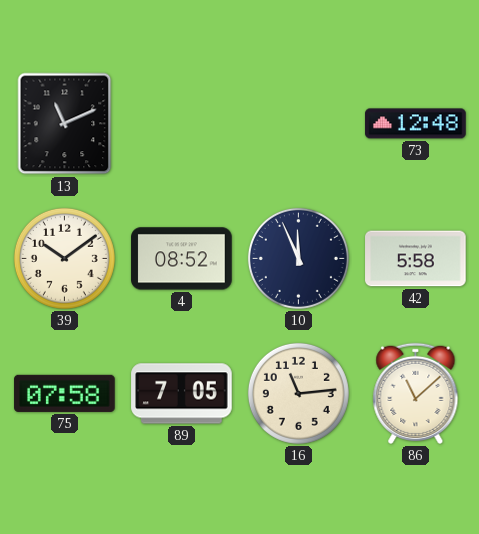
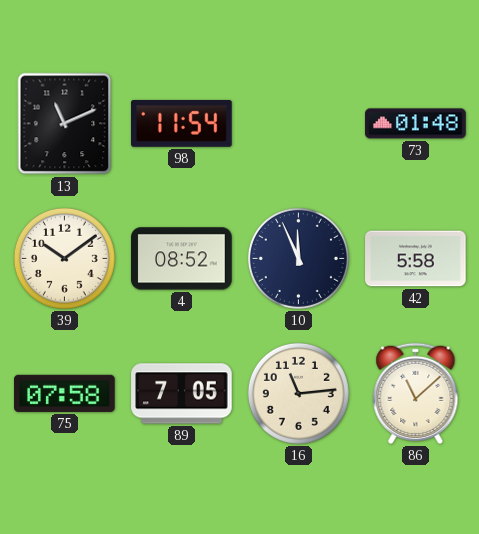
98: none -> 11:54 (182, 123)
73: 12:48 -> 01:48 (416, 124)
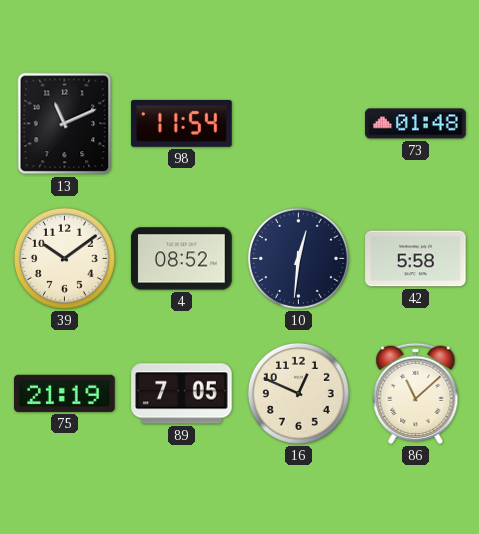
10: 11:56 -> 12:31 (298, 258)
75: 07:58 -> 21:19 (65, 393)
16: 11:14 -> 12:49 (298, 393)
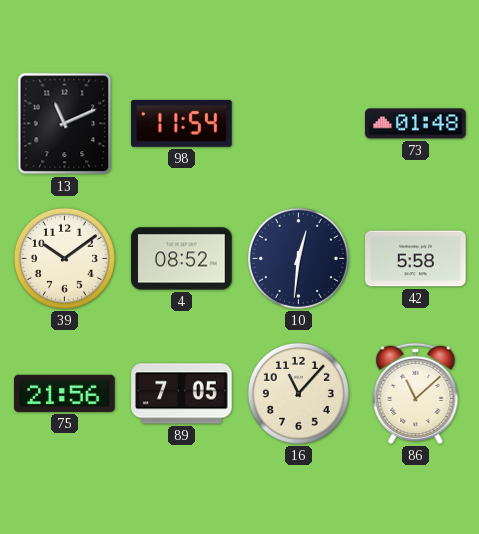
75: 21:19 -> 21:56 (65, 393)
16: 12:49 -> 11:07 (298, 393)
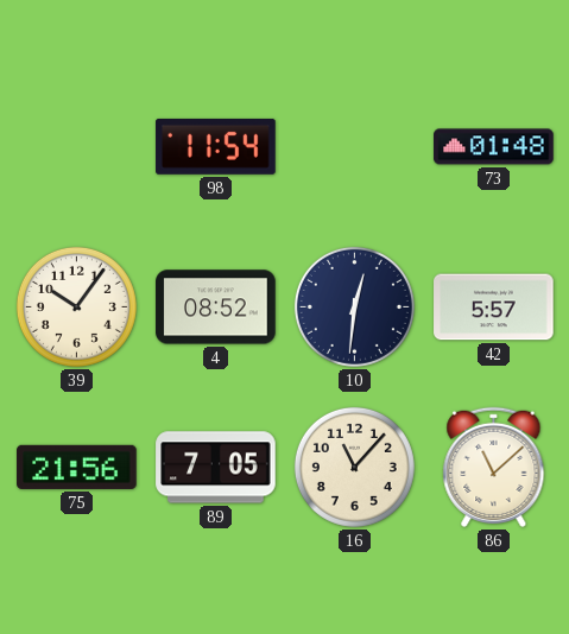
13: 11:11 -> none (65, 124)
39: 10:09 -> 10:06 (76, 306)
42: 5:58 -> 5:57 (494, 308)
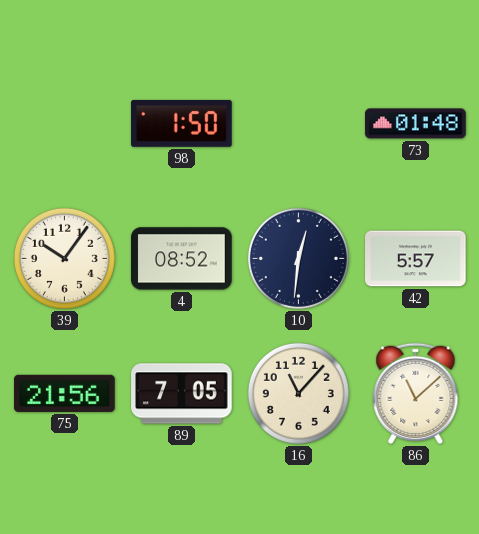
98: 11:54 -> 1:50 (182, 123)
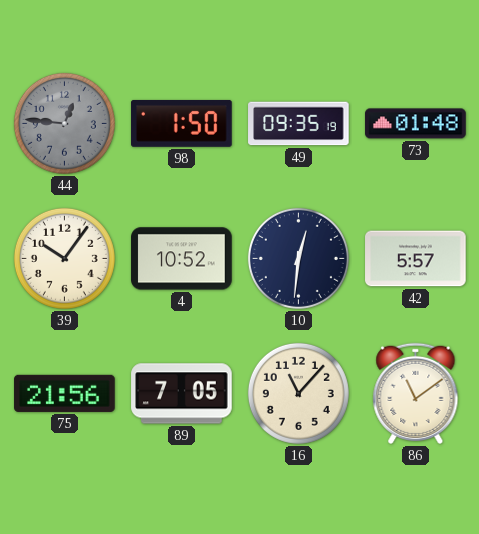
44: none -> 12:46 (64, 123)
49: none -> 09:35 (299, 124)
4: 08:52 -> 10:52 (182, 259)
86: 11:08 -> 11:09 (416, 393)
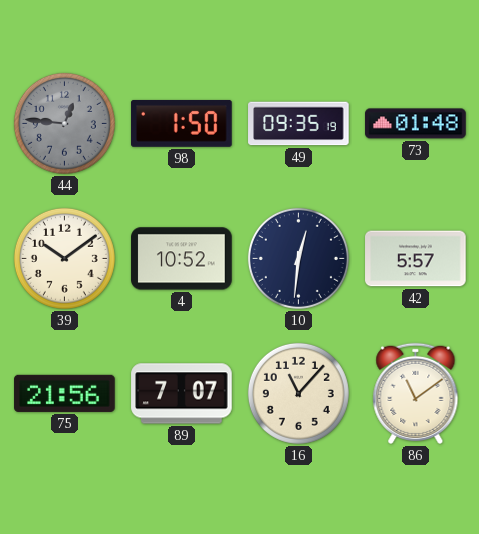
39: 10:06 -> 10:09 (64, 258)
89: 7:05 -> 7:07 (182, 394)
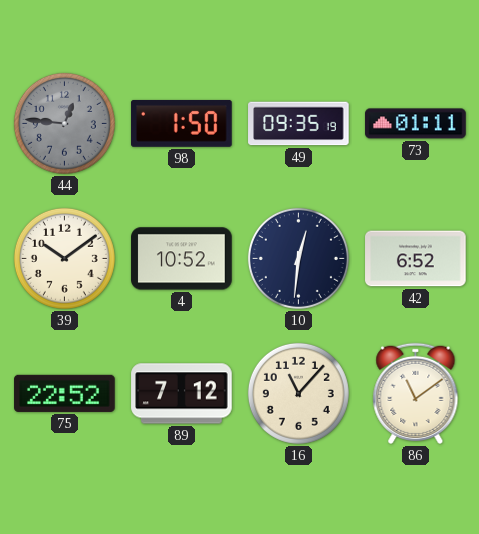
73: 01:48 -> 01:11 (416, 124)
42: 5:57 -> 6:52 (416, 259)
75: 21:56 -> 22:52 (65, 393)
89: 7:07 -> 7:12 (182, 394)
